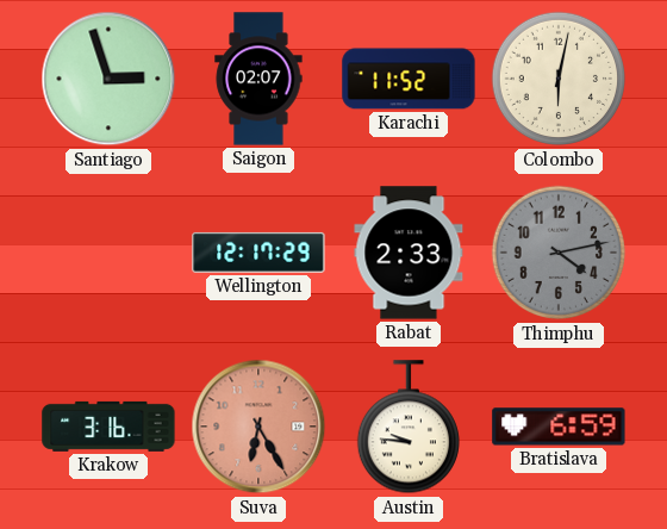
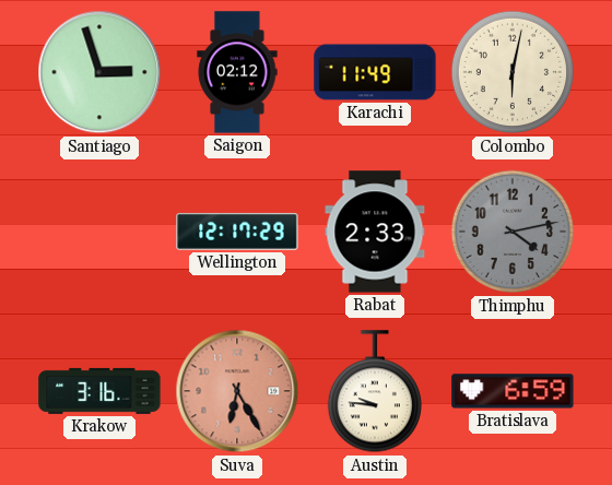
Saigon: 02:07 -> 02:12 (237, 72)
Karachi: 11:52 -> 11:49 (375, 72)
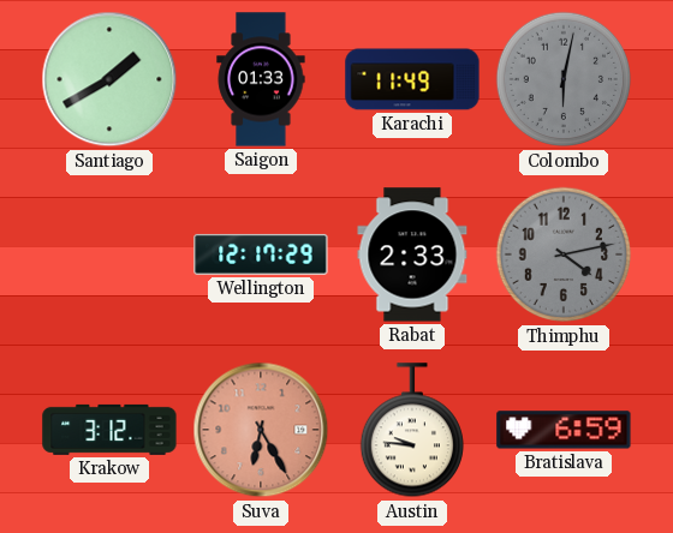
Santiago: 2:57 -> 1:40 (109, 79)
Saigon: 02:12 -> 01:33 (261, 79)
Colombo dial: cream -> grey (564, 79)
Krakow: 3:16 -> 3:12 (109, 430)
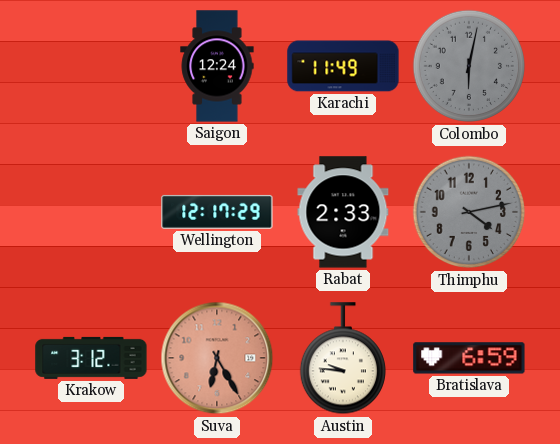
Santiago: 1:40 -> none (109, 79)
Saigon: 01:33 -> 12:24 (217, 66)
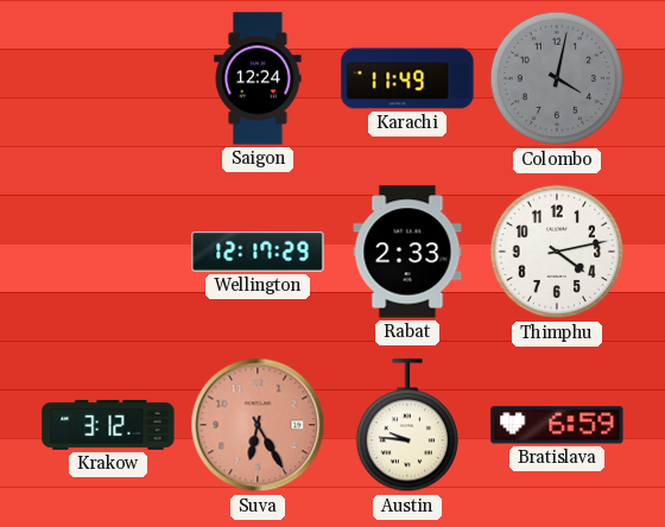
Colombo: 6:02 -> 4:02 (557, 78)
Thimphu dial: grey -> white (557, 252)
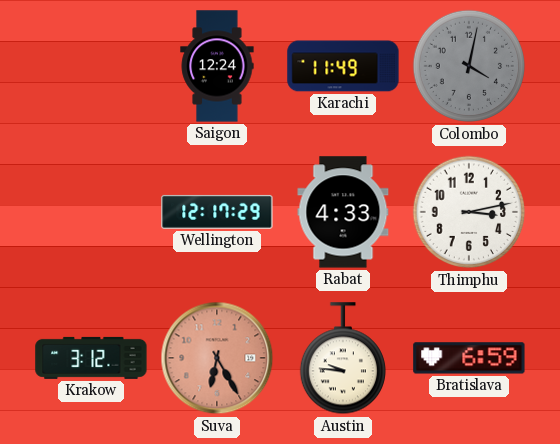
Rabat: 2:33 -> 4:33 (343, 212)
Thimphu: 4:13 -> 3:13 (469, 212)
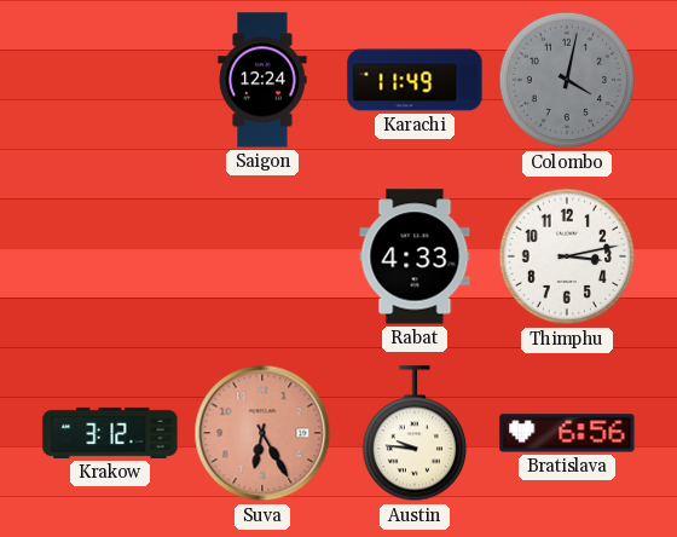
Wellington: 12:17 -> none (217, 212)
Bratislava: 6:59 -> 6:56 (567, 433)
